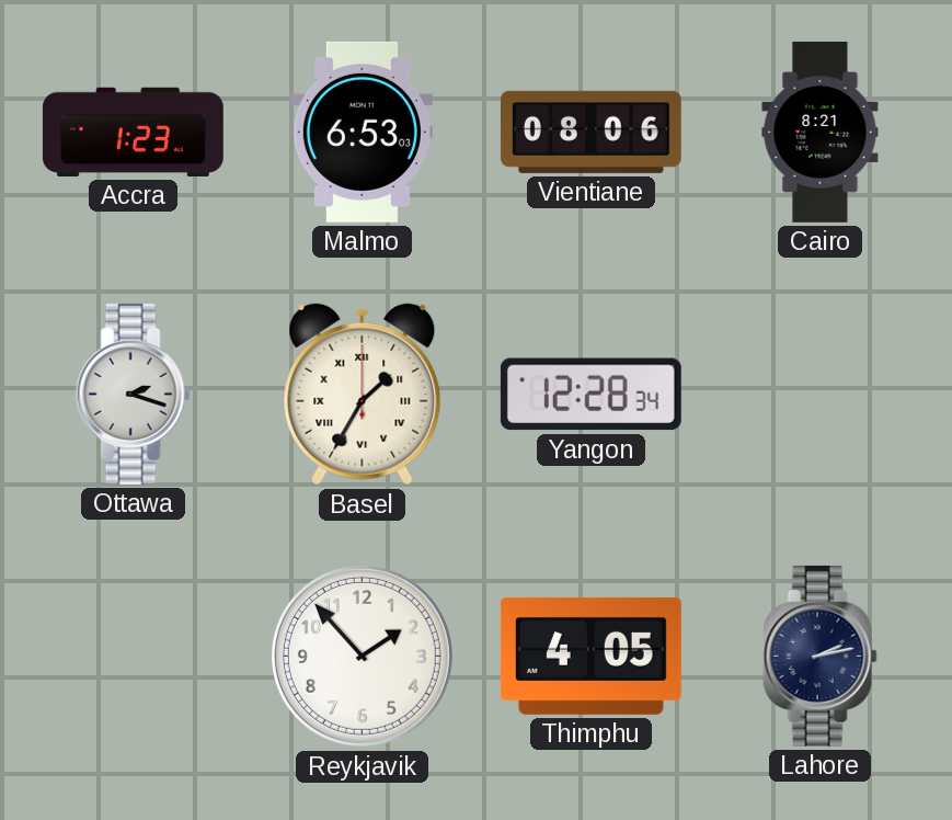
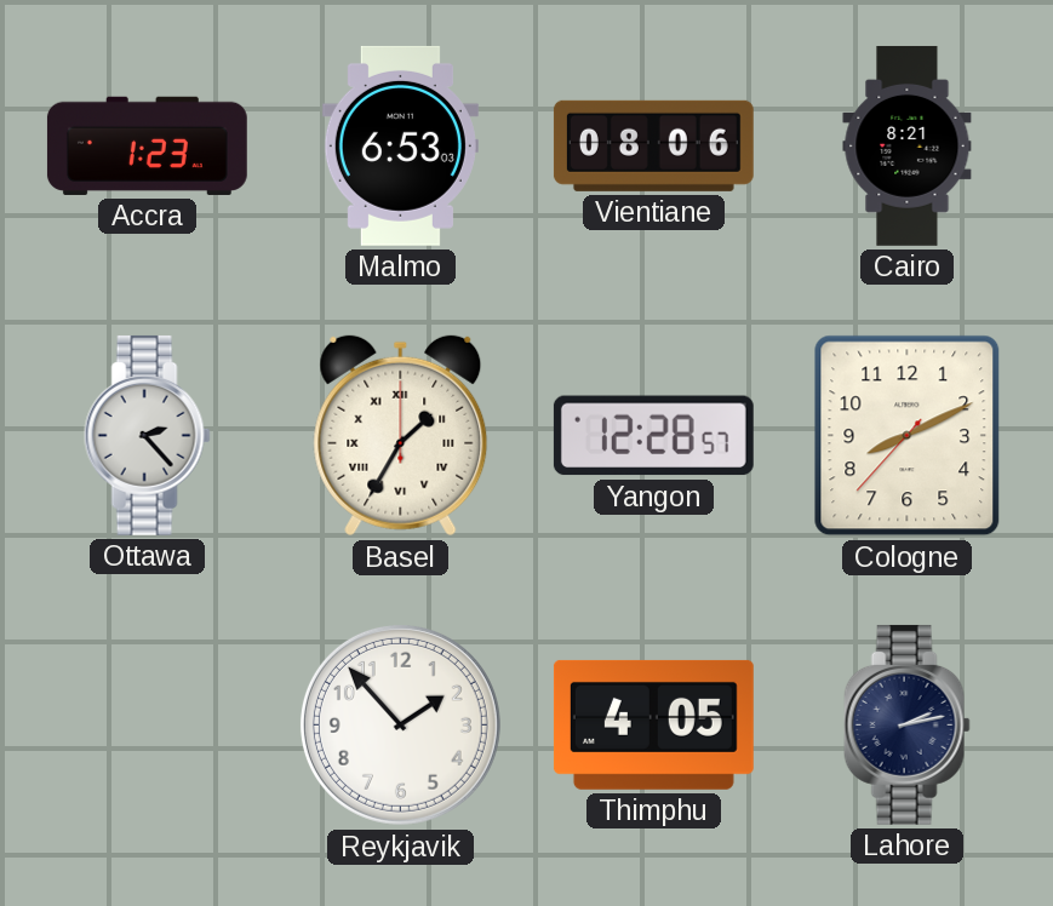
Ottawa: 2:18 -> 2:23 (147, 435)
Yangon: 12:28:34 -> 12:28:57 (653, 436)
Cologne: none -> 8:10 (908, 436)
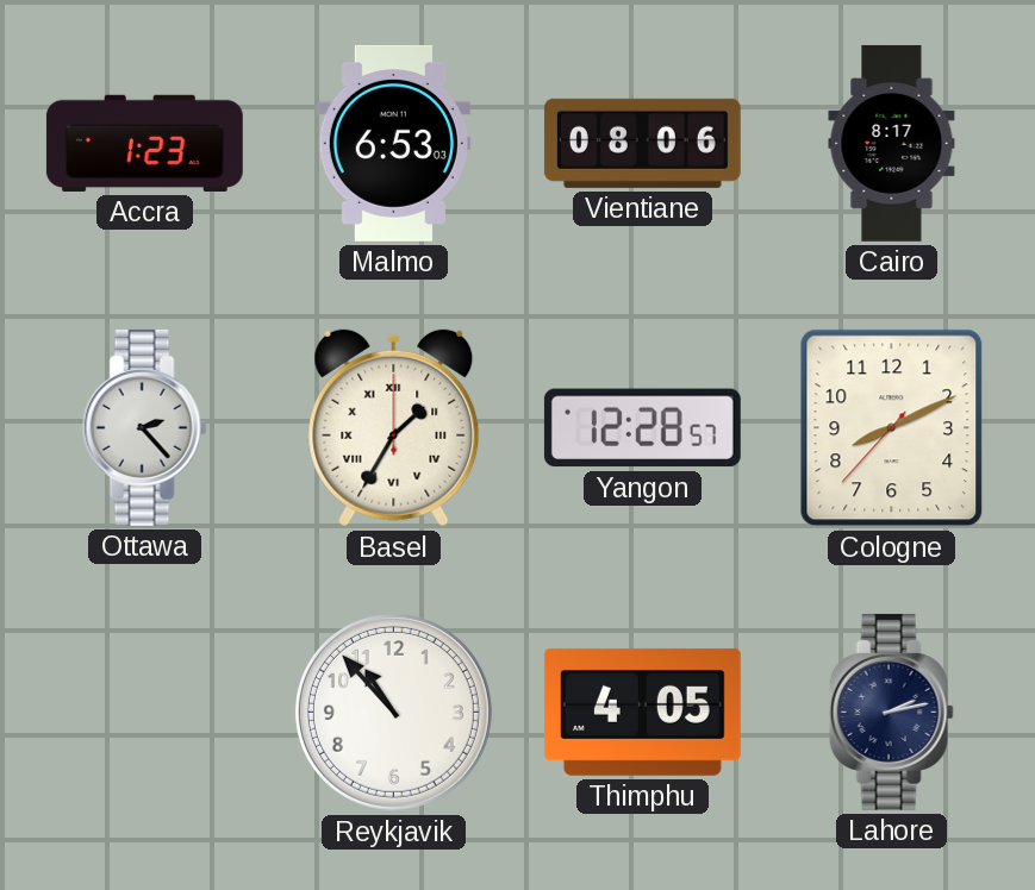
Cairo: 8:21 -> 8:17 (892, 143)
Reykjavik: 1:53 -> 10:53 (393, 712)
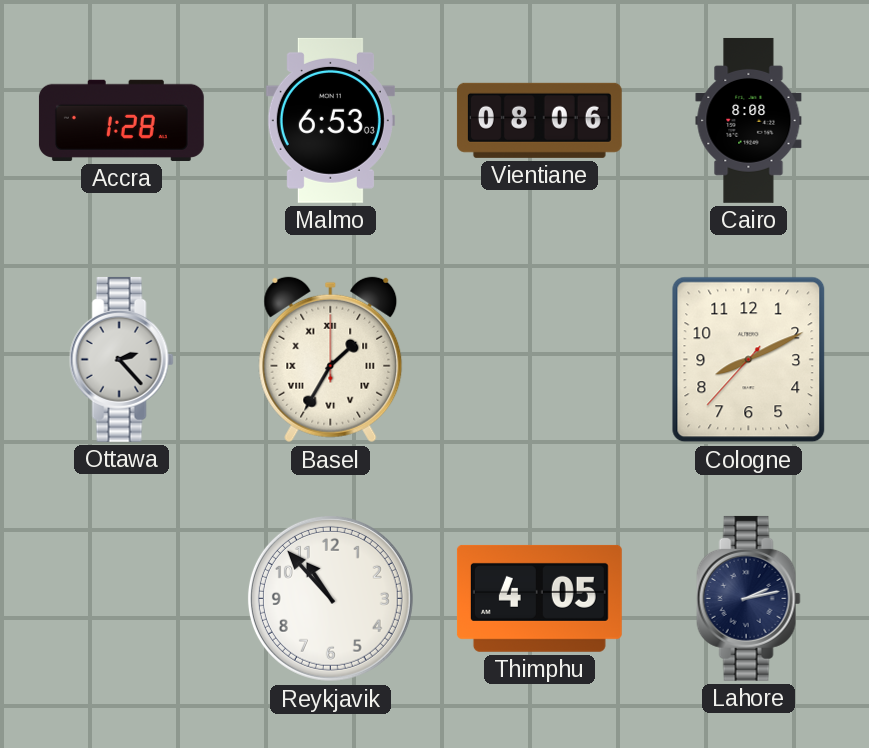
Accra: 1:23 -> 1:28 (121, 120)
Cairo: 8:17 -> 8:08 (749, 120)
Yangon: 12:28 -> none (642, 428)
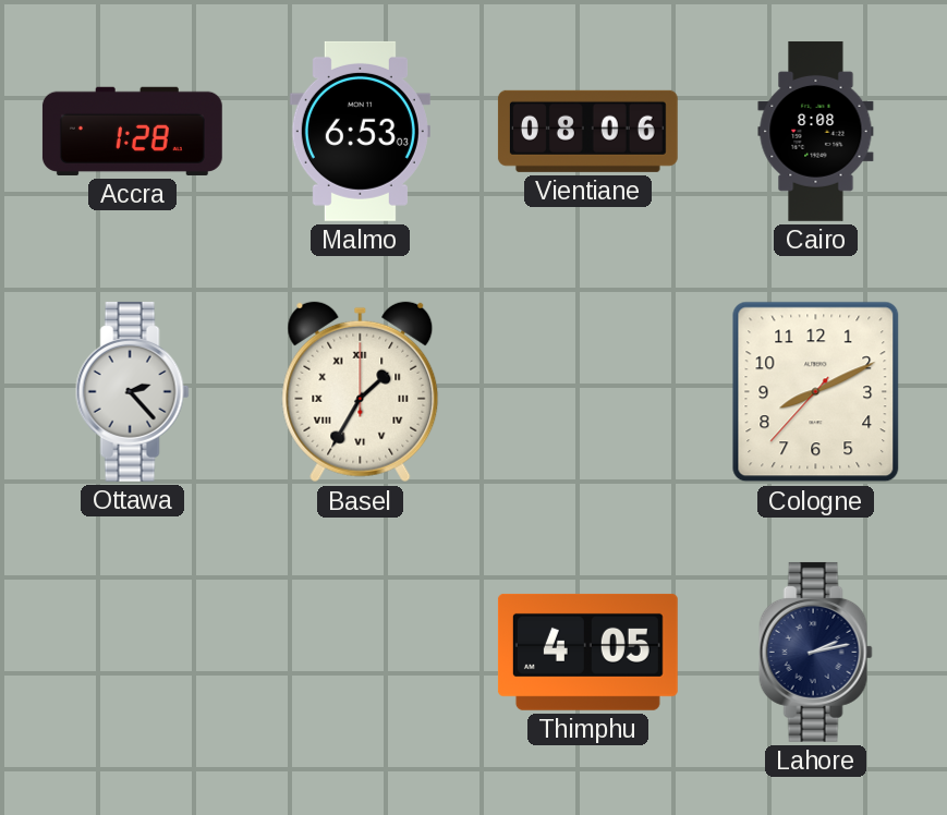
Reykjavik: 10:53 -> none (330, 598)
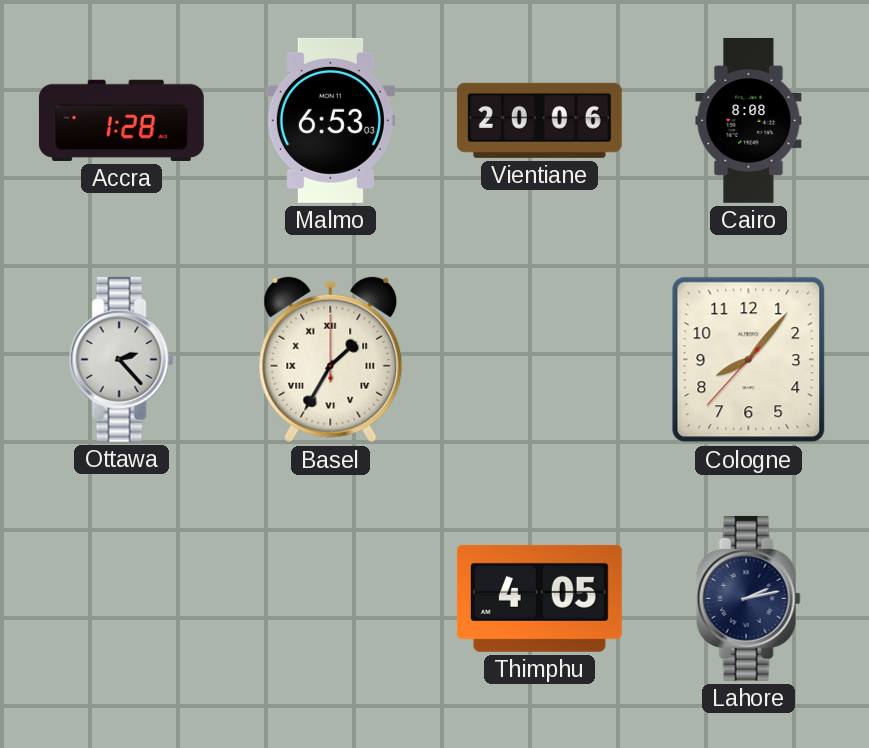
Vientiane: 08:06 -> 20:06 (539, 120)
Cologne: 8:10 -> 8:06 (749, 360)
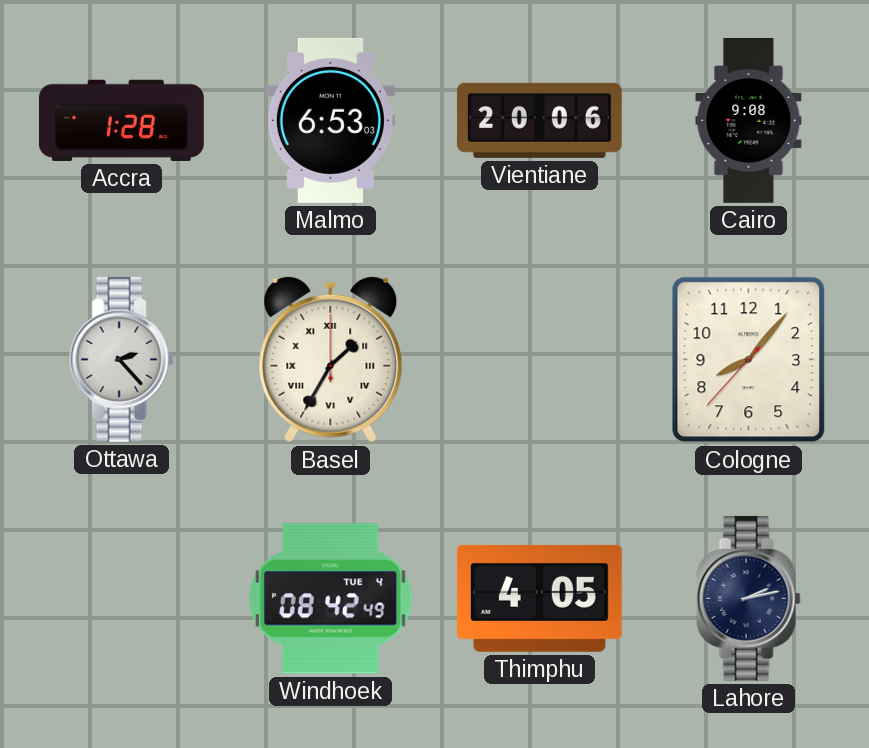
Cairo: 8:08 -> 9:08 (749, 120)
Windhoek: none -> 08:42 (331, 599)
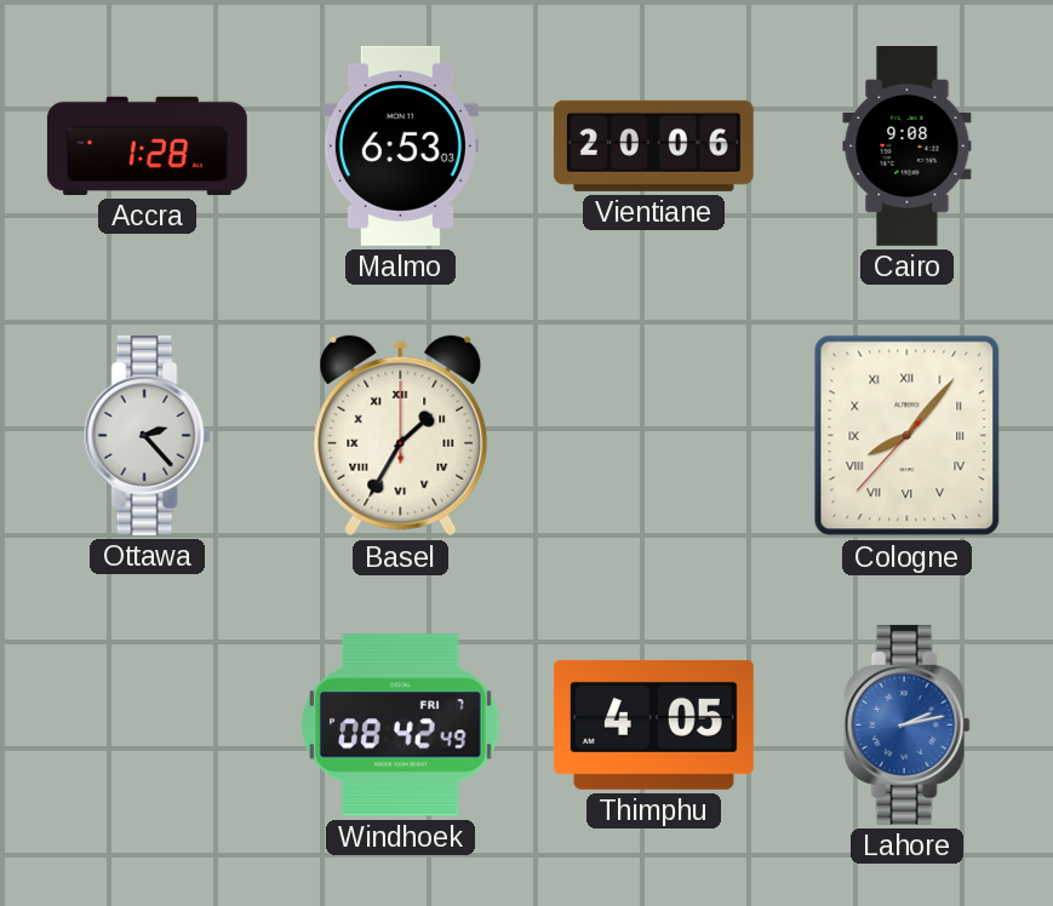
Cologne numerals: Arabic -> Roman (908, 436)
Windhoek date: TUE 4 -> FRI 7 (401, 726)
Lahore dial: navy -> blue (906, 724)
